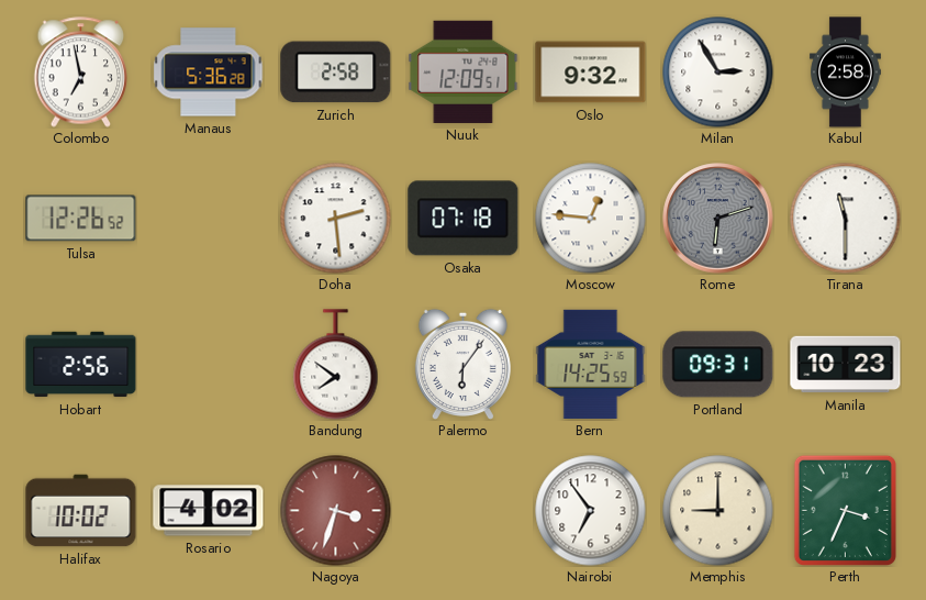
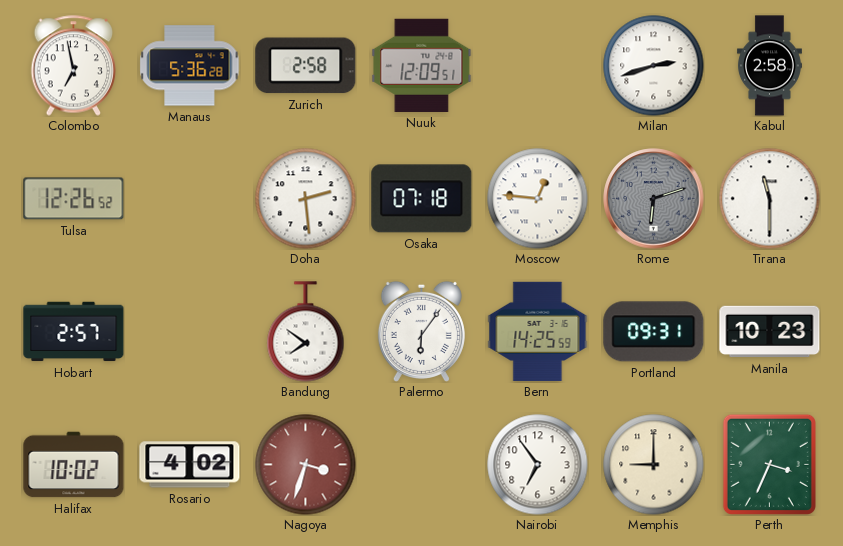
Oslo: 9:32 -> none (591, 73)
Milan: 2:55 -> 2:42 (654, 66)
Hobart: 2:56 -> 2:57 (74, 332)
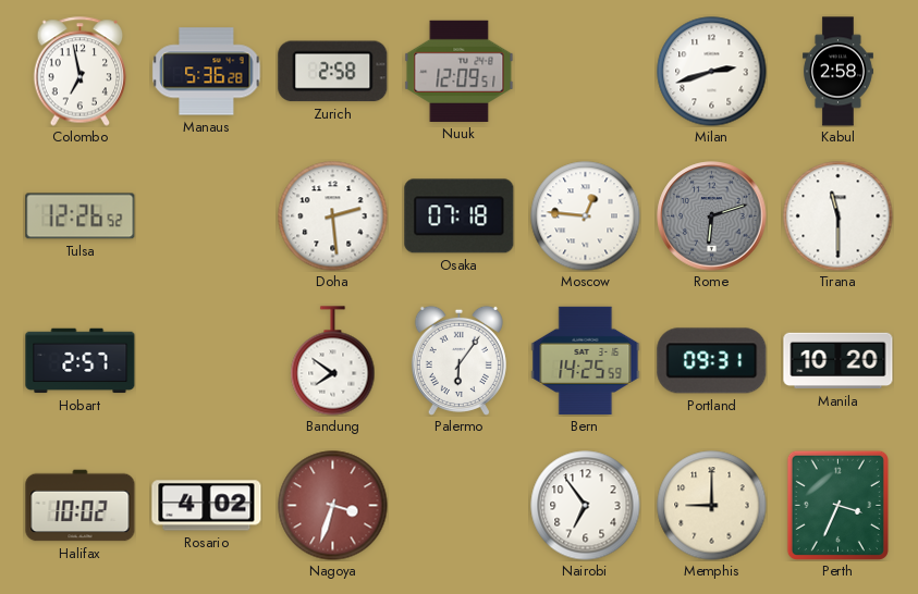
Manila: 10:23 -> 10:20 (839, 361)
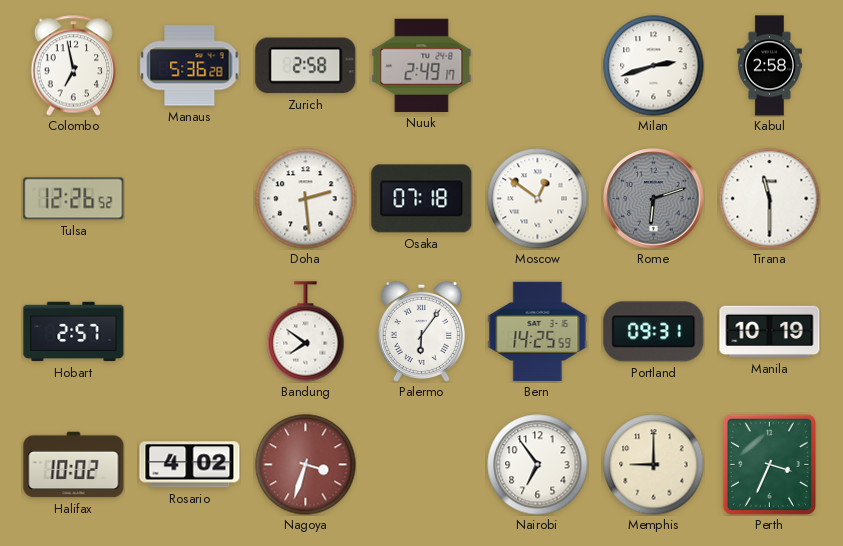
Nuuk: 12:09 -> 2:49 (422, 65)
Moscow: 12:46 -> 12:51 (538, 199)
Manila: 10:20 -> 10:19 (770, 332)
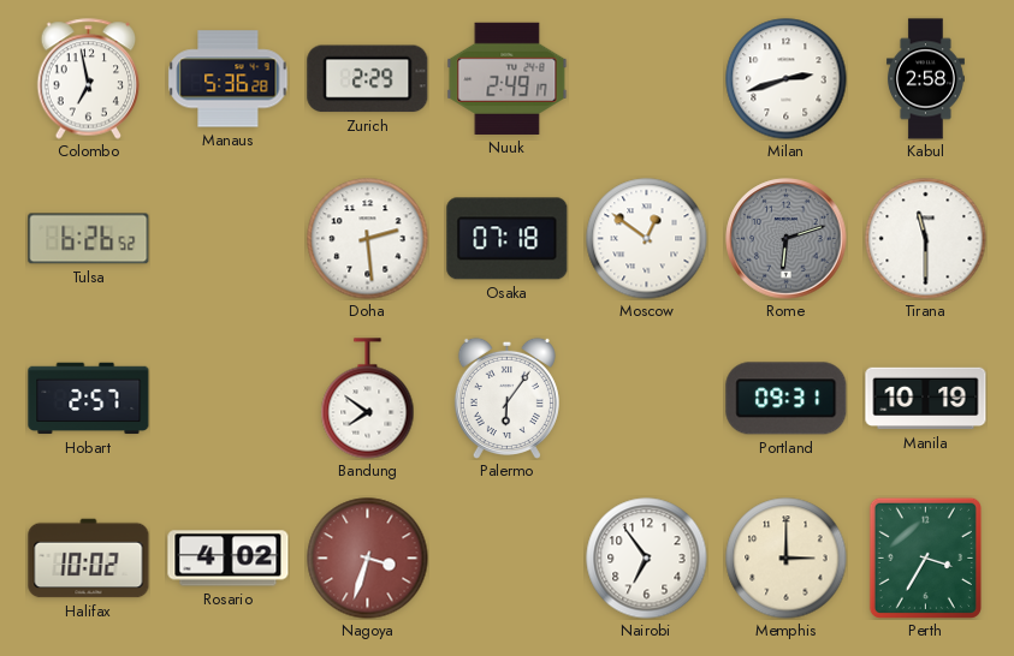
Zurich: 2:58 -> 2:29 (368, 79)
Tulsa: 12:26 -> 6:26 (89, 239)
Bern: 14:25 -> none (538, 331)
Memphis: 9:00 -> 3:00 (787, 559)
Perth: 3:34 -> 3:35 (925, 557)
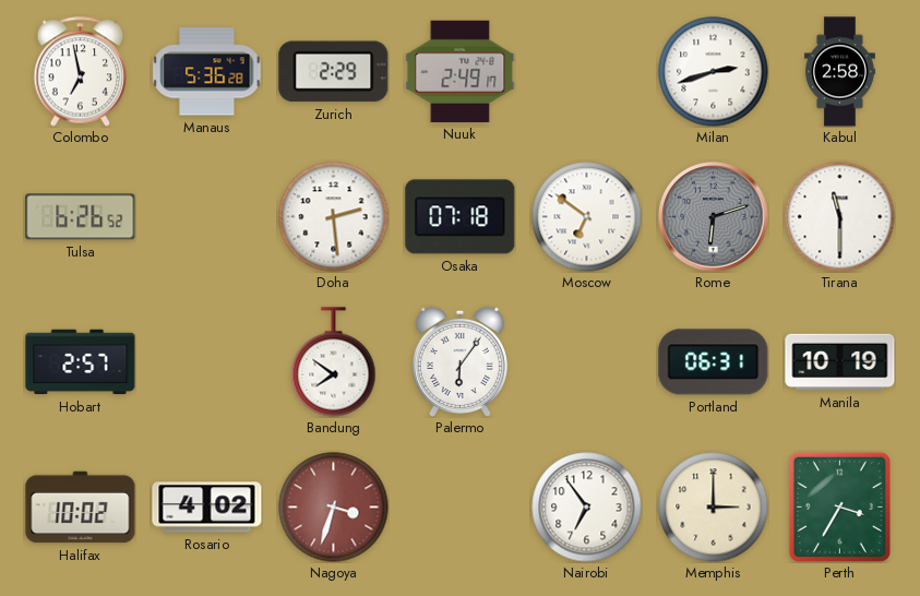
Moscow: 12:51 -> 6:51 (587, 217)
Portland: 09:31 -> 06:31 (714, 362)
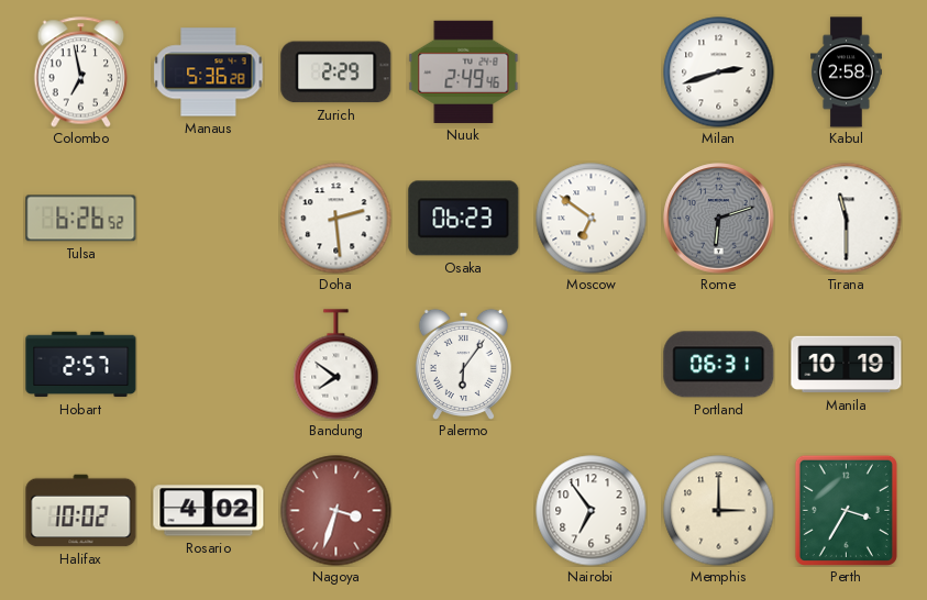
Nuuk: 2:49:17 -> 2:49:46 (464, 71)
Osaka: 07:18 -> 06:23 (464, 219)
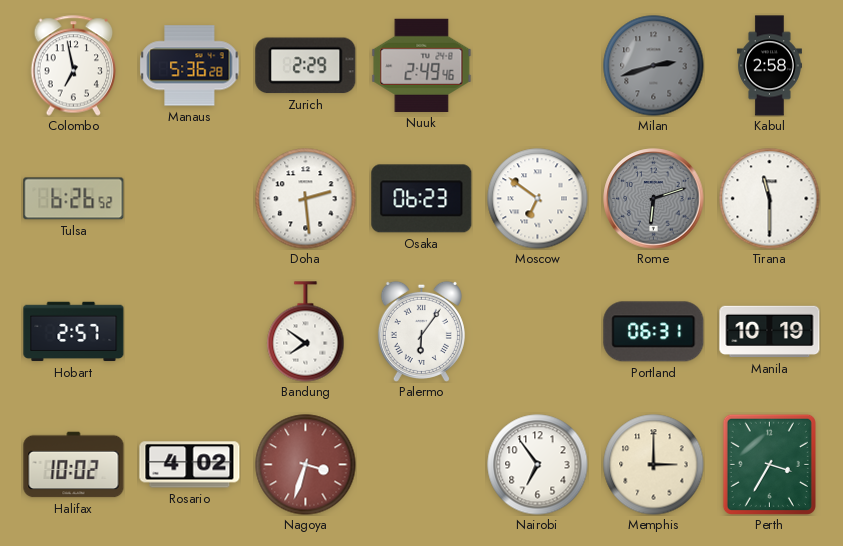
Milan dial: white -> grey (654, 66)
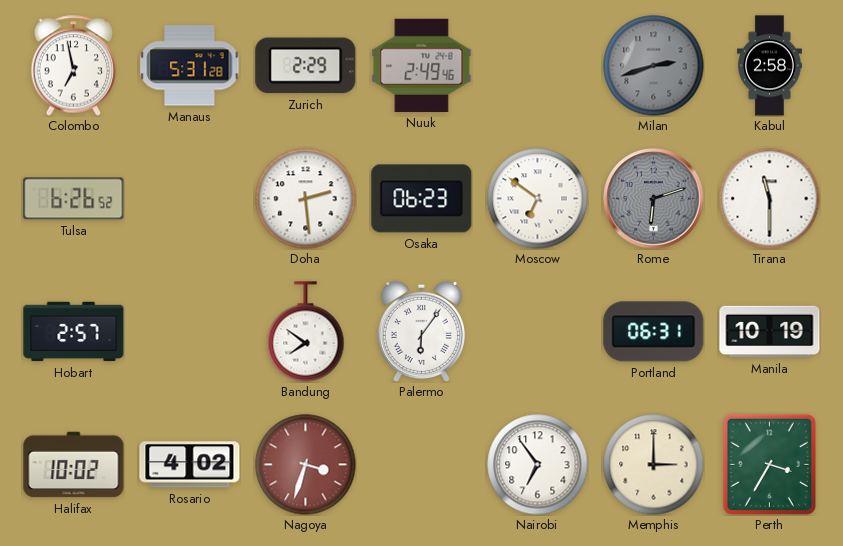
Manaus: 5:36 -> 5:31 (190, 66)
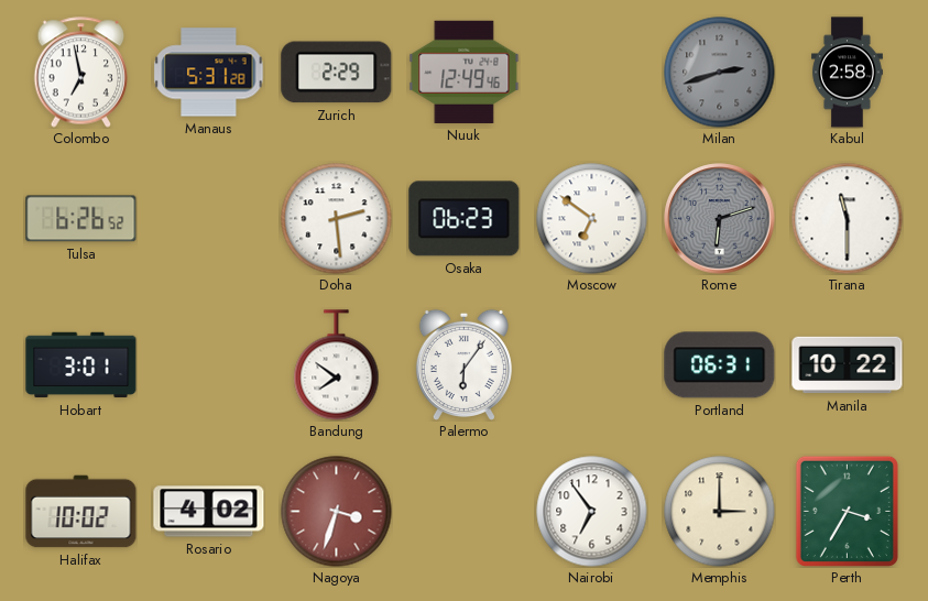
Nuuk: 2:49 -> 12:49 (465, 72)
Hobart: 2:57 -> 3:01 (81, 365)
Manila: 10:19 -> 10:22 (848, 365)
